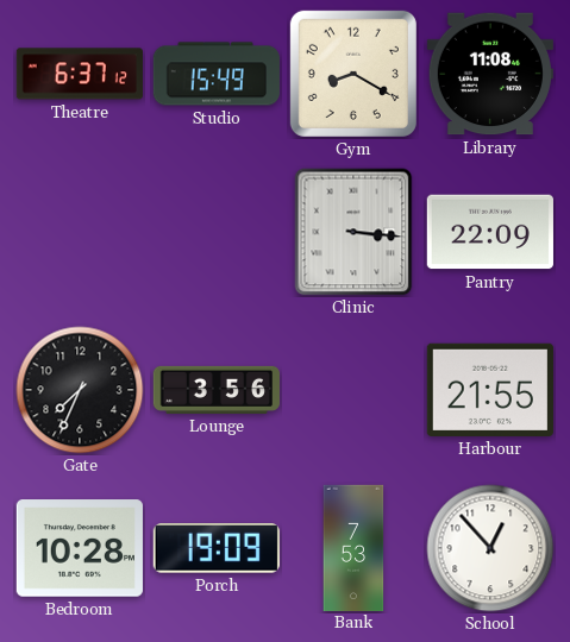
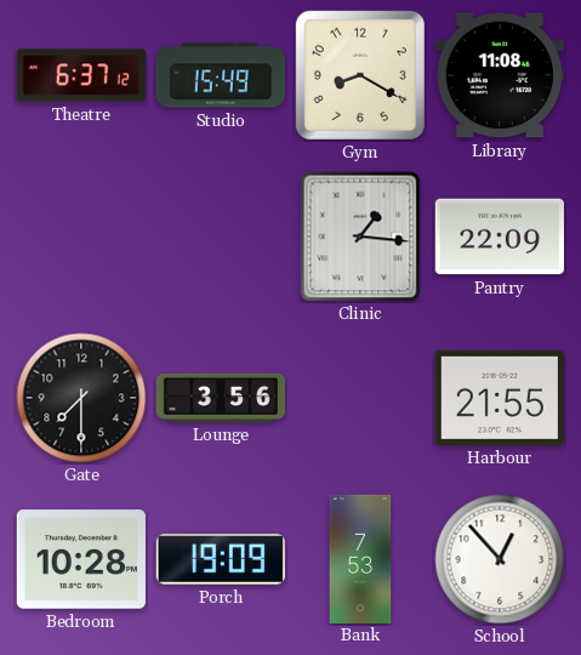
Clinic: 3:16 -> 1:16 (360, 237)
Gate: 7:34 -> 7:30 (81, 398)
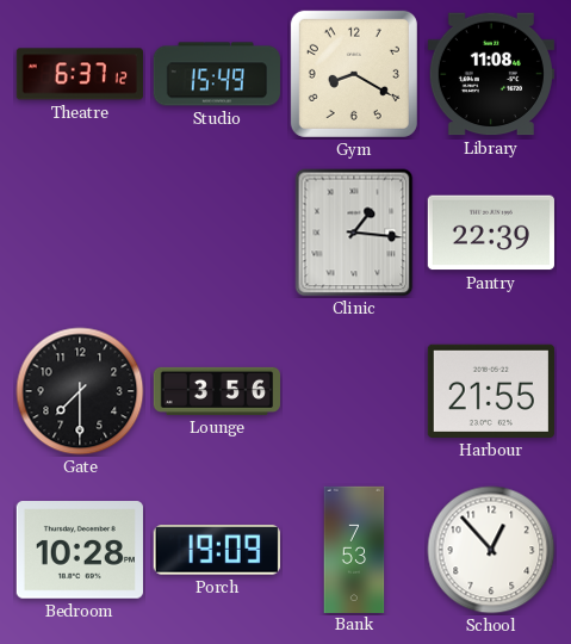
Pantry: 22:09 -> 22:39 (491, 233)
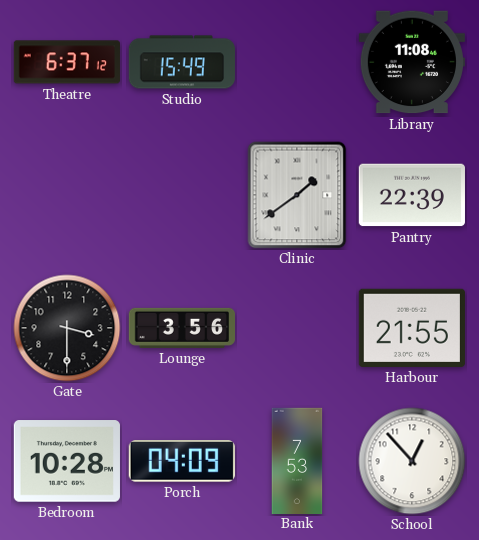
Gym: 8:20 -> none (354, 74)
Clinic: 1:16 -> 1:39 (297, 195)
Gate: 7:30 -> 3:30 (67, 328)
Porch: 19:09 -> 04:09 (182, 462)
